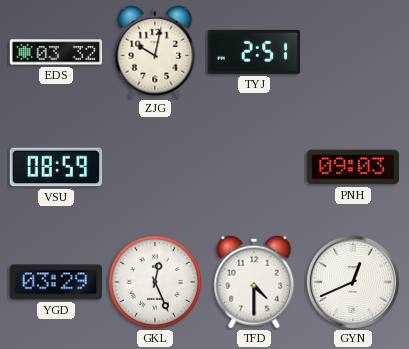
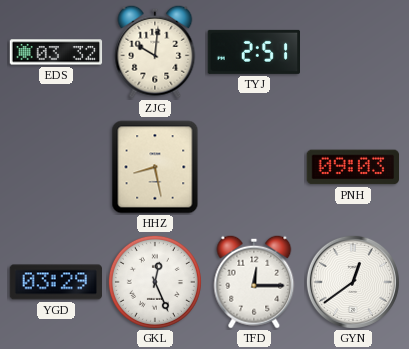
ZJG: 10:02 -> 10:01 (155, 52)
VSU: 08:59 -> none (56, 167)
HHZ: none -> 8:28 (155, 167)
TFD: 4:30 -> 12:15 (254, 282)
GYN: 12:41 -> 12:39 (353, 282)
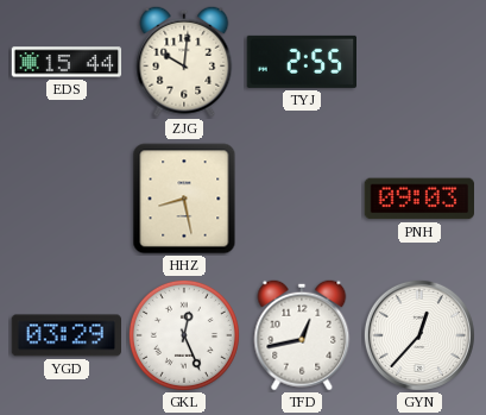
EDS: 03:32 -> 15:44 (67, 62)
TYJ: 2:51 -> 2:55 (301, 62)
TFD: 12:15 -> 12:43 (302, 335)
GYN: 12:39 -> 12:37 (419, 335)
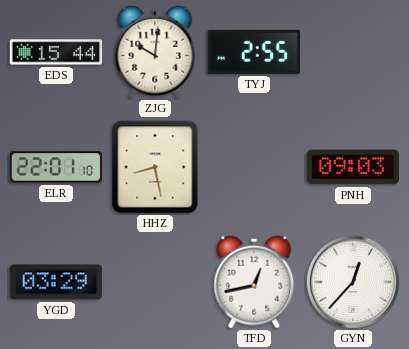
ELR: none -> 22:01 (56, 167)
GKL: 12:26 -> none (184, 335)
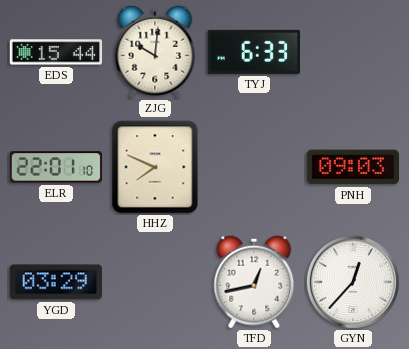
TYJ: 2:55 -> 6:33 (253, 52)
HHZ: 8:28 -> 7:49 (155, 167)
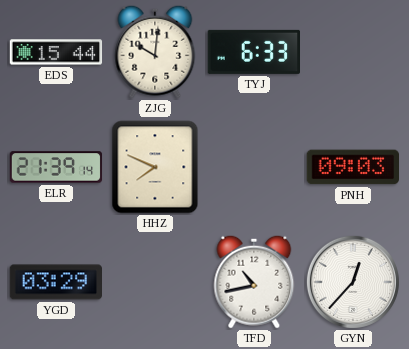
ELR: 22:01 -> 21:39 (56, 167)
TFD: 12:43 -> 10:43 (254, 282)
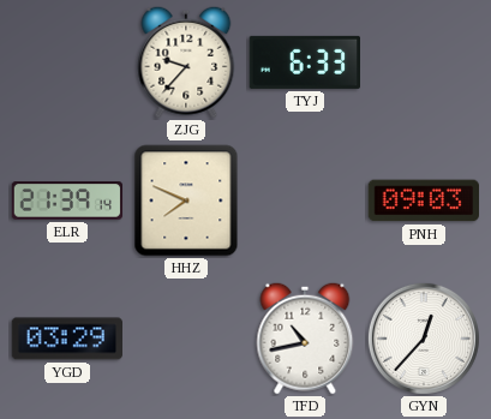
EDS: 15:44 -> none (56, 52)
ZJG: 10:01 -> 9:37 (186, 62)
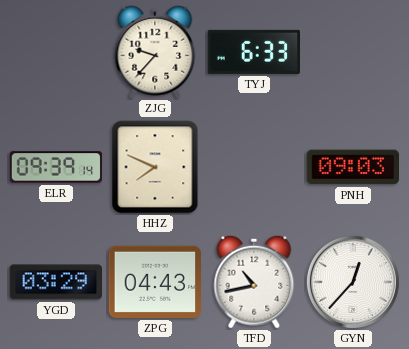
ELR: 21:39 -> 09:39 (56, 167)
ZPG: none -> 04:43 (154, 282)
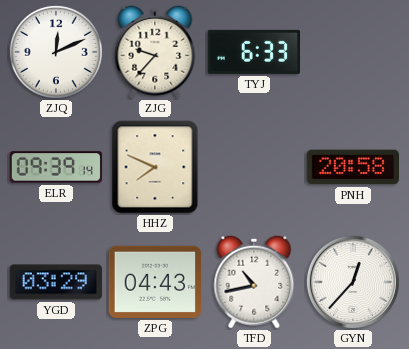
ZJQ: none -> 12:11 (56, 52)
PNH: 09:03 -> 20:58 (353, 167)
